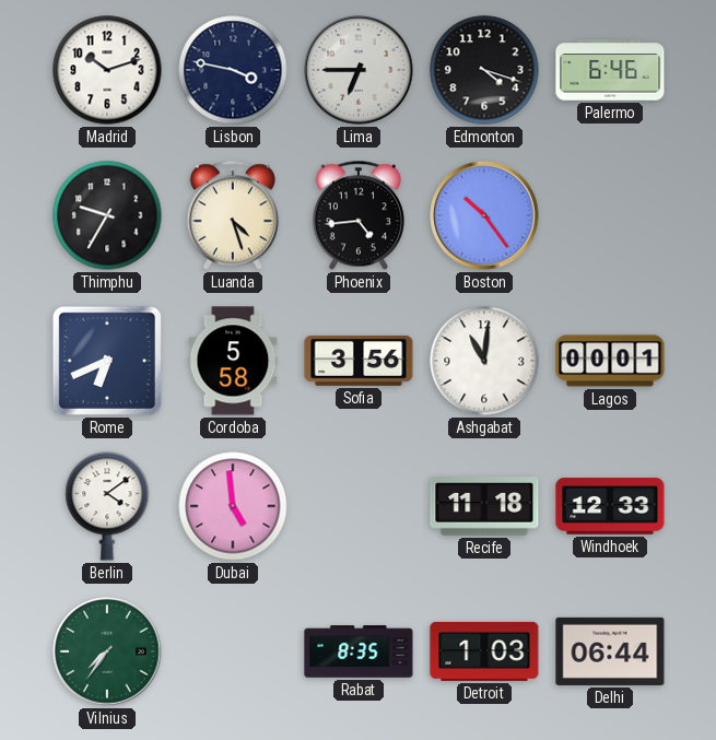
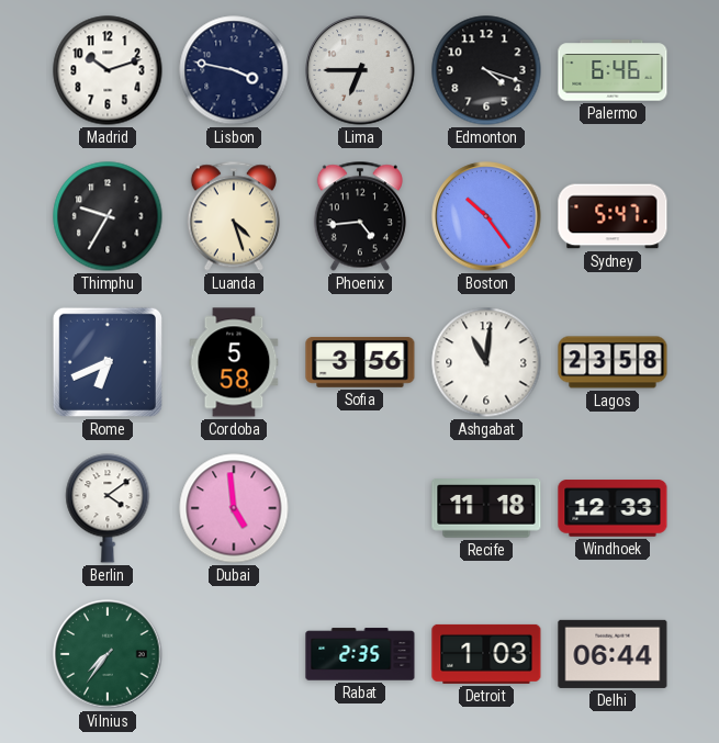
Sydney: none -> 5:47 (613, 216)
Lagos: 00:01 -> 23:58 (613, 362)
Rabat: 8:35 -> 2:35 (360, 654)
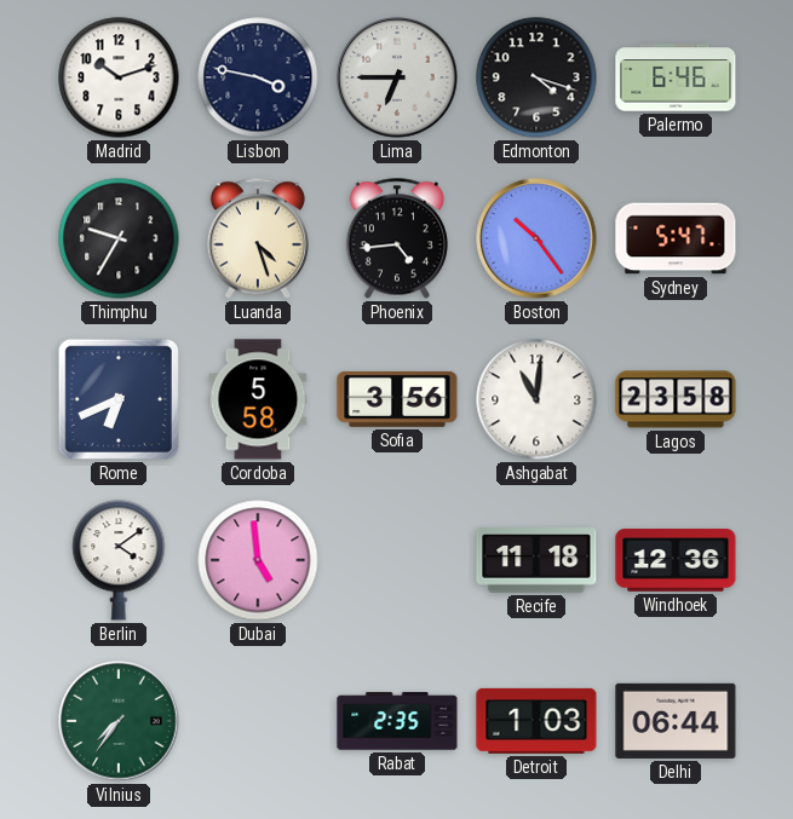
Windhoek: 12:33 -> 12:36 (676, 560)
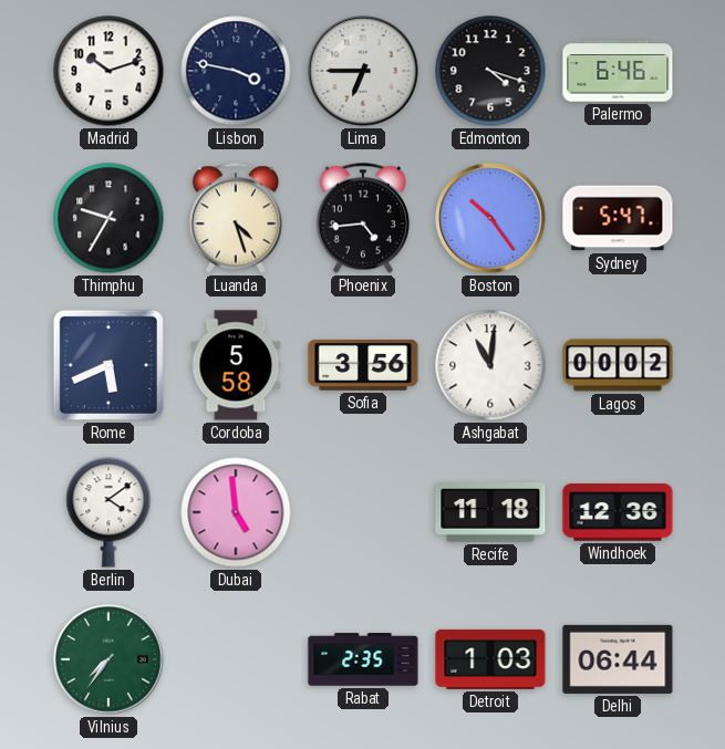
Rome: 6:41 -> 5:41 (108, 365)
Lagos: 23:58 -> 00:02 (618, 365)
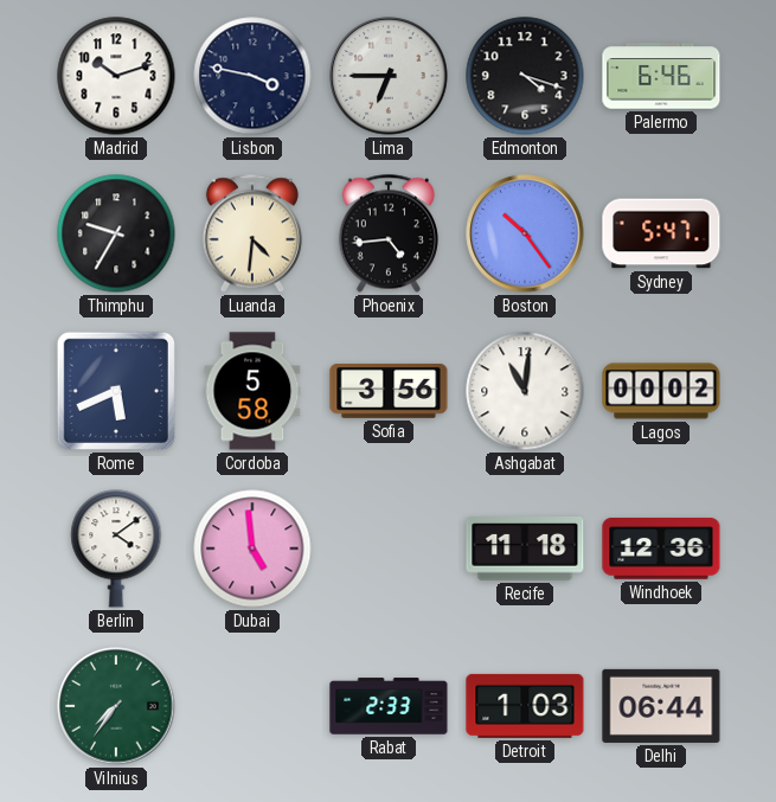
Luanda: 4:27 -> 4:31 (252, 233)
Rabat: 2:35 -> 2:33 (389, 706)
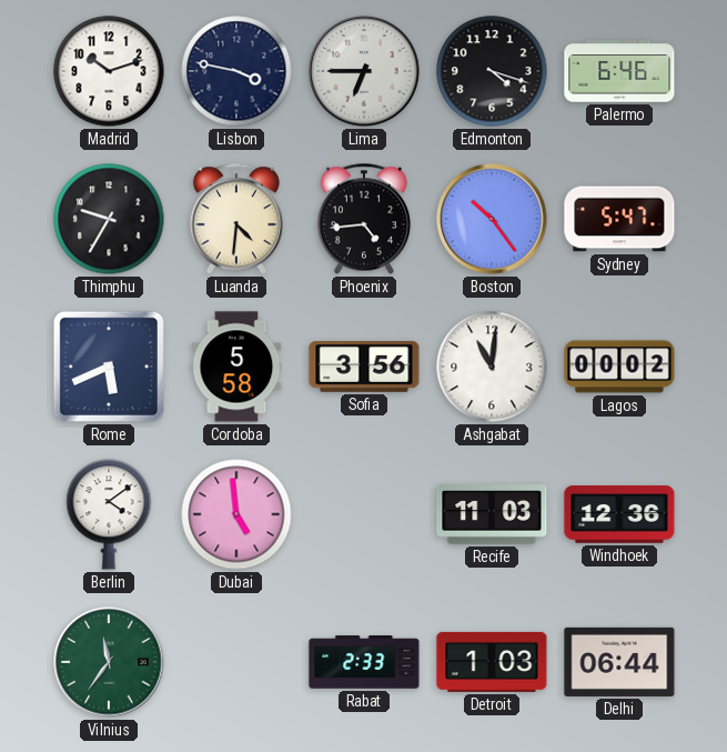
Recife: 11:18 -> 11:03 (492, 514)
Vilnius: 7:36 -> 11:36 (109, 662)
